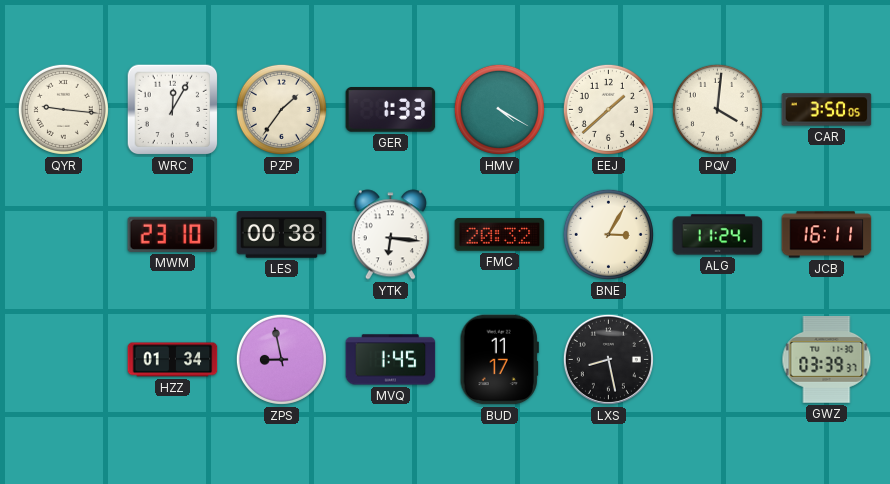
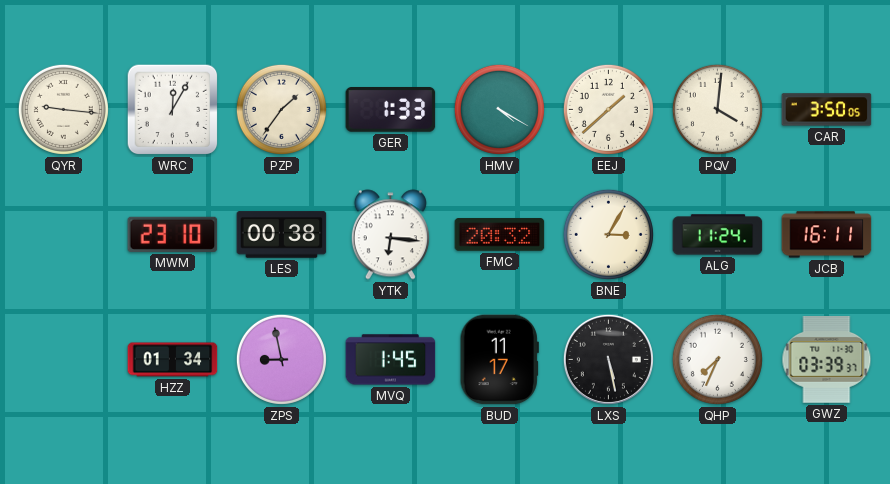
LXS: 8:28 -> 5:28 (608, 359)
QHP: none -> 7:34 (717, 359)
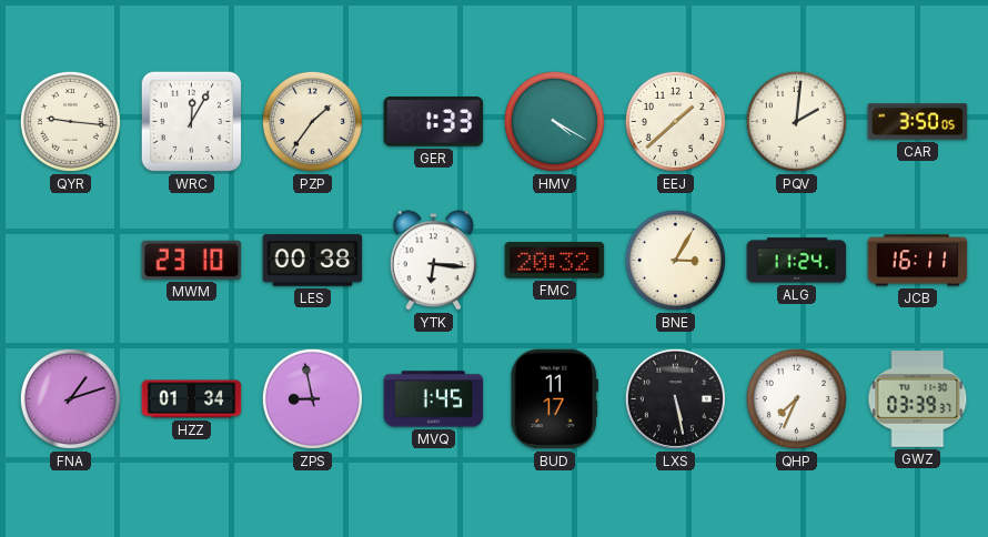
PQV: 4:01 -> 2:01 (796, 121)
FNA: none -> 1:12 (70, 398)
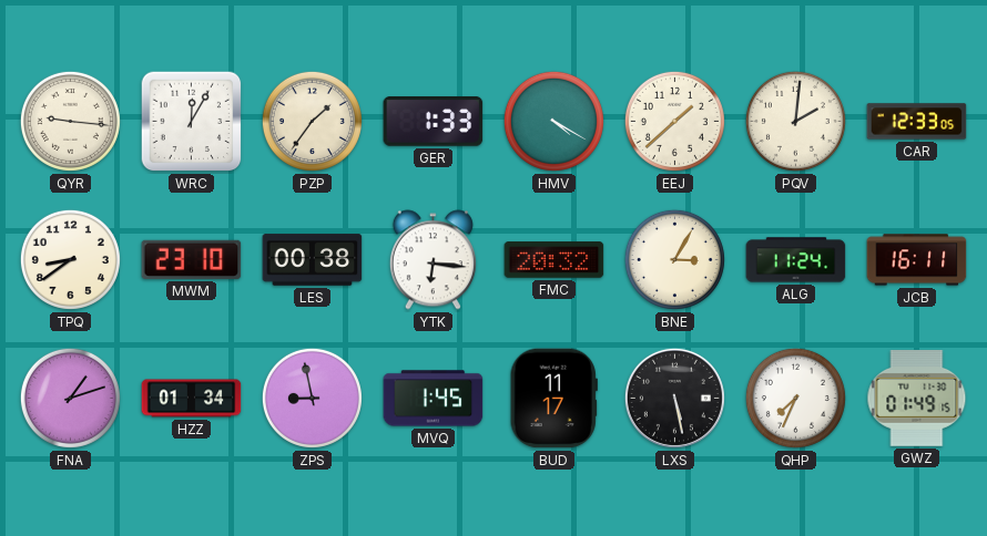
CAR: 3:50 -> 12:33 (917, 122)
TPQ: none -> 8:39 (70, 259)
GWZ: 03:39 -> 01:49 (917, 399)
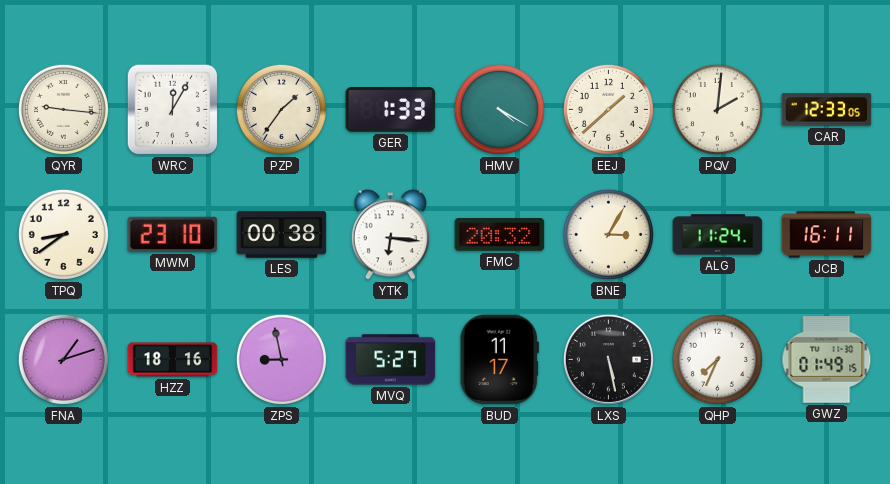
HZZ: 01:34 -> 18:16 (173, 360)
MVQ: 1:45 -> 5:27 (391, 360)
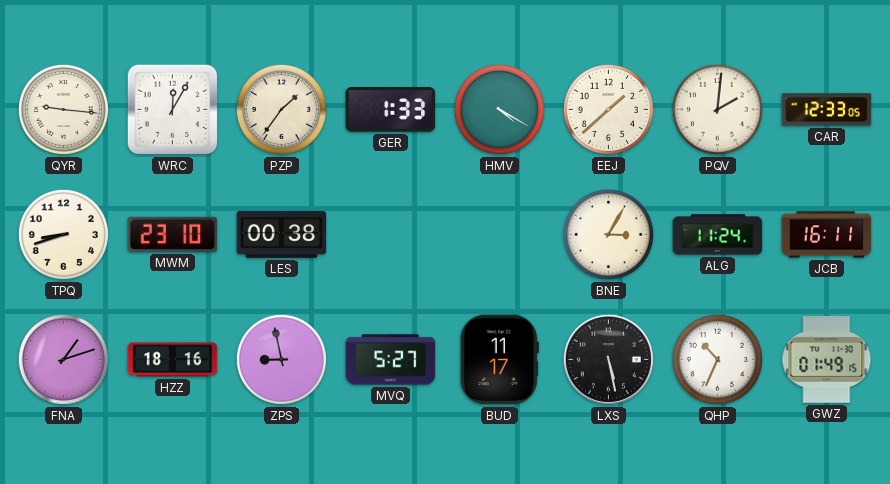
TPQ: 8:39 -> 8:42 (63, 234)
YTK: 6:16 -> none (390, 235)
FMC: 20:32 -> none (500, 235)
QHP: 7:34 -> 10:34 (717, 359)
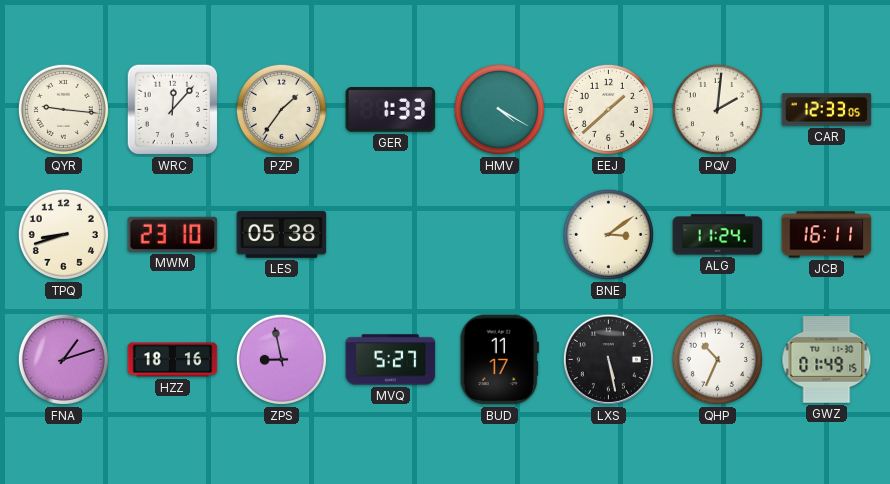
WRC: 12:05 -> 12:07 (173, 110)
LES: 00:38 -> 05:38 (282, 235)
BNE: 3:05 -> 3:09 (608, 234)
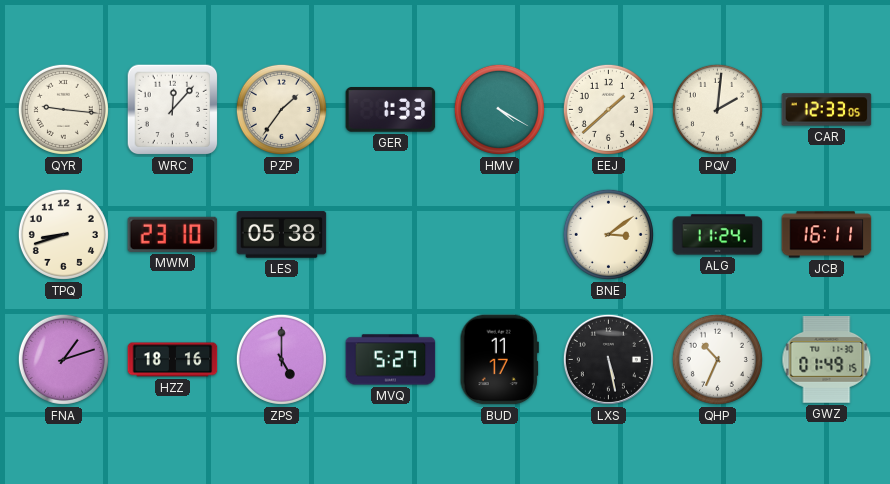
ZPS: 8:58 -> 5:00 (281, 359)
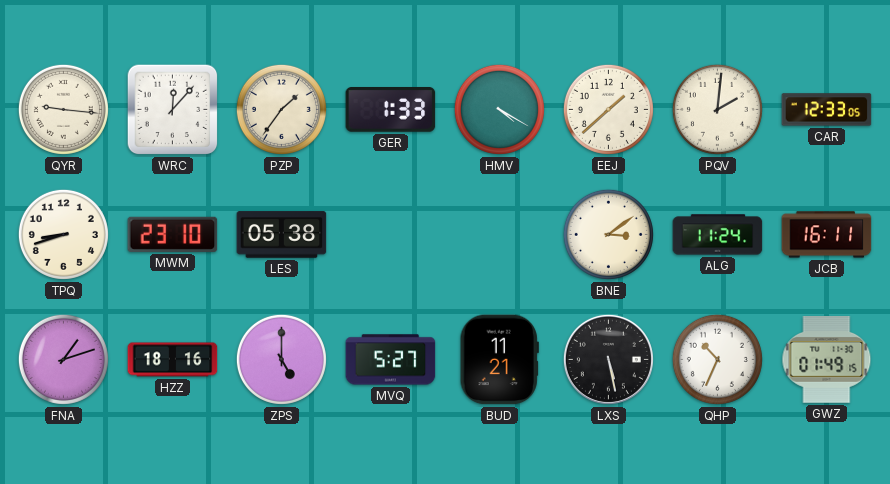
BUD: 11:17 -> 11:21 (499, 360)
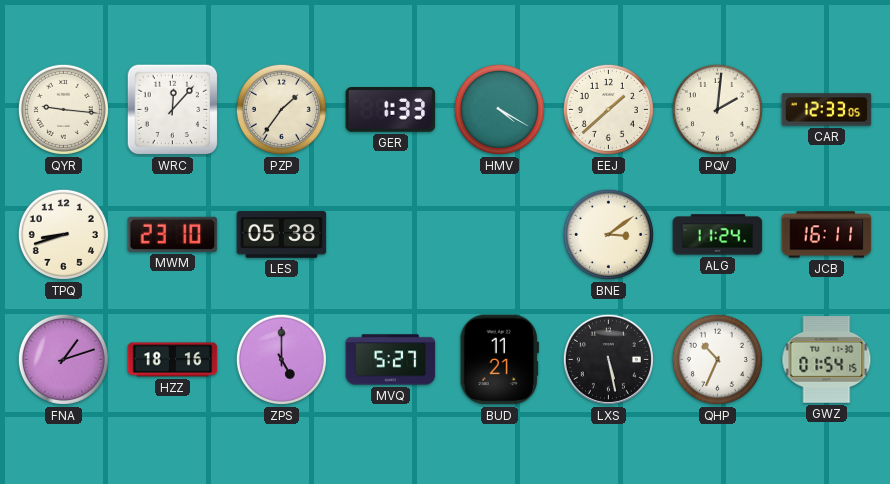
GWZ: 01:49 -> 01:54 (827, 360)
